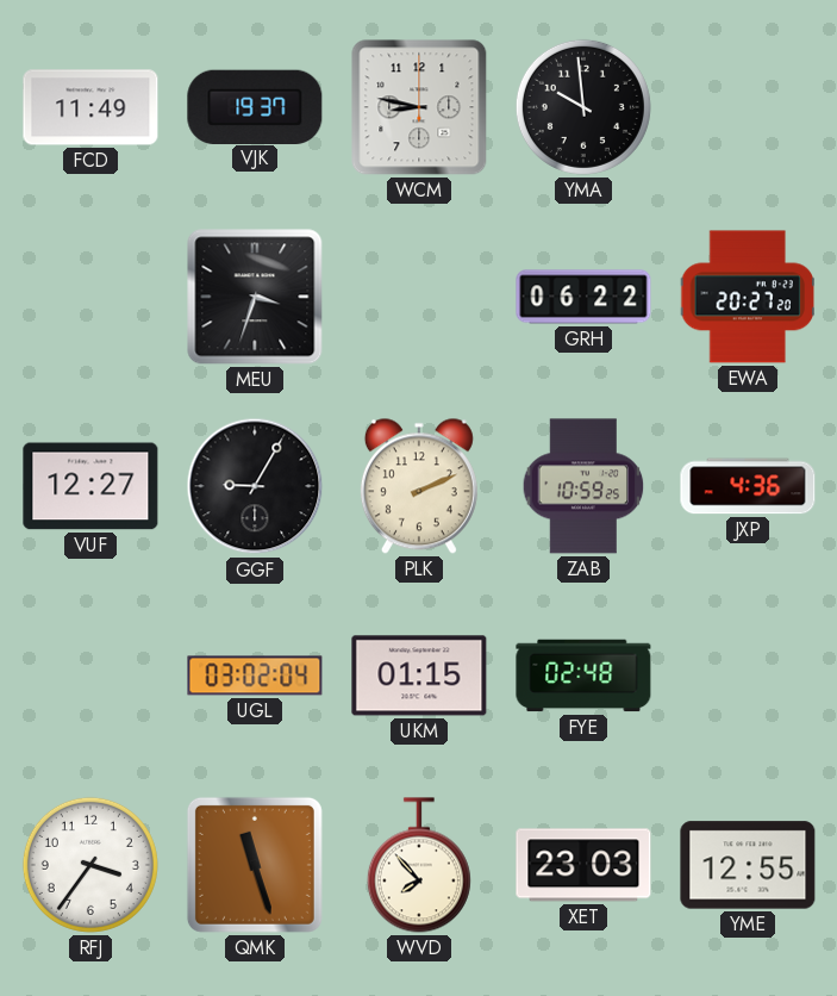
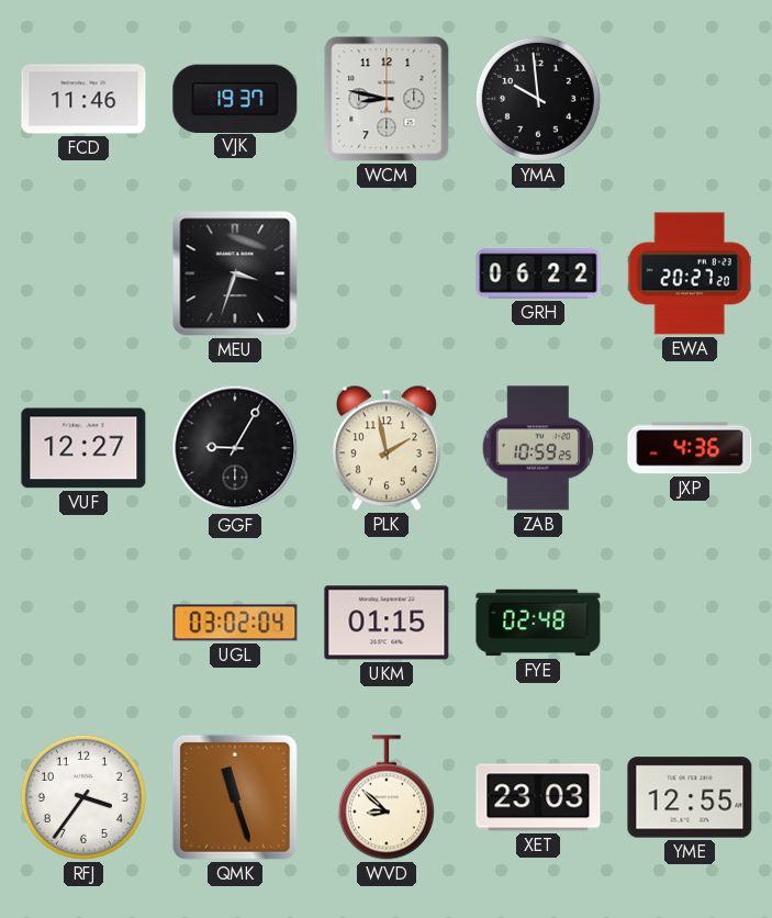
FCD: 11:49 -> 11:46 (83, 99)
PLK: 2:11 -> 1:58 (387, 448)
WVD: 7:53 -> 8:52 (387, 797)
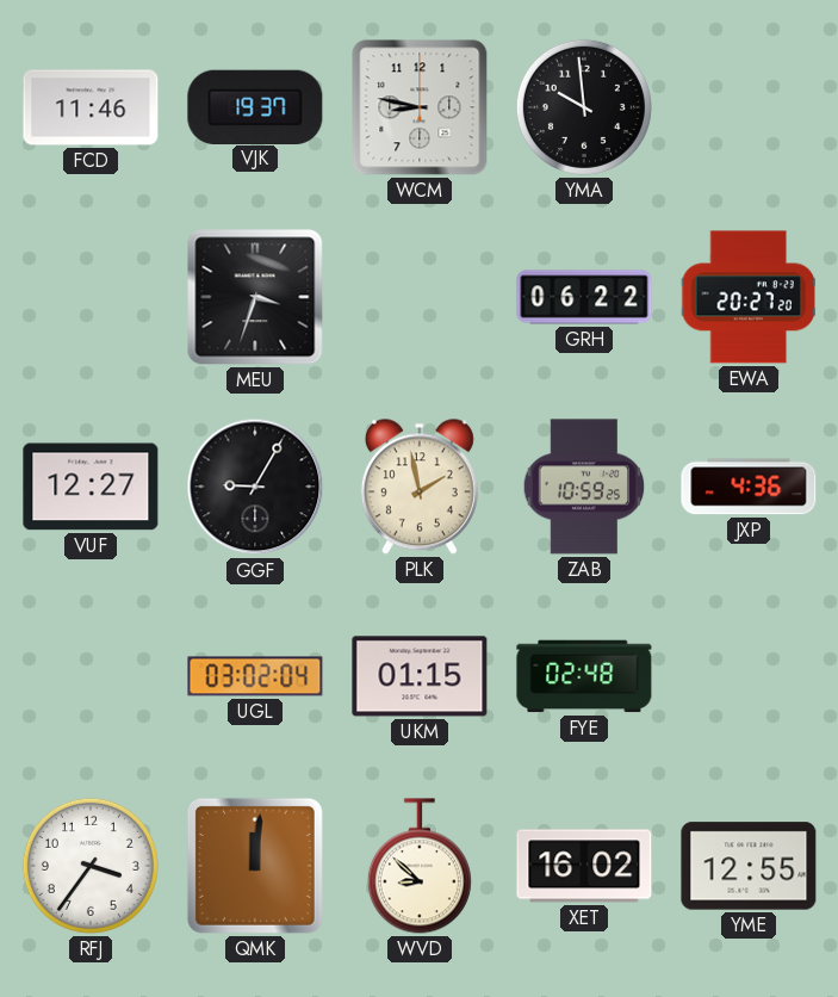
QMK: 11:27 -> 12:01 (255, 866)
XET: 23:03 -> 16:02 (584, 866)
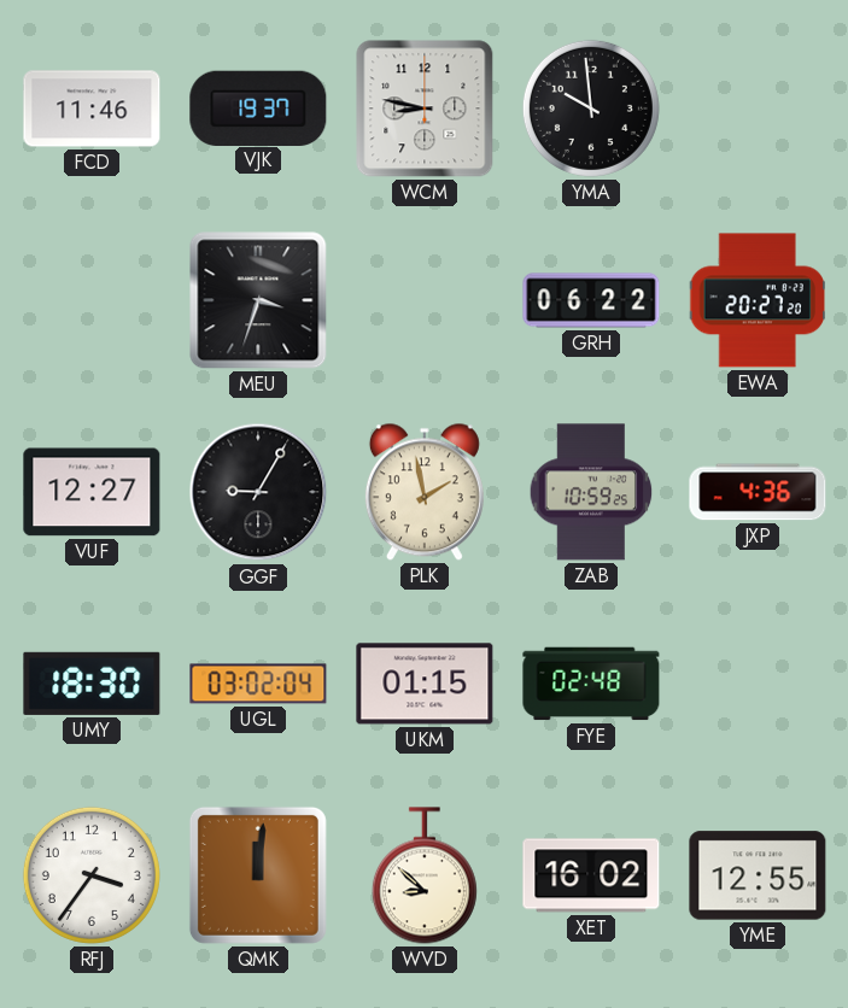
UMY: none -> 18:30 (92, 684)
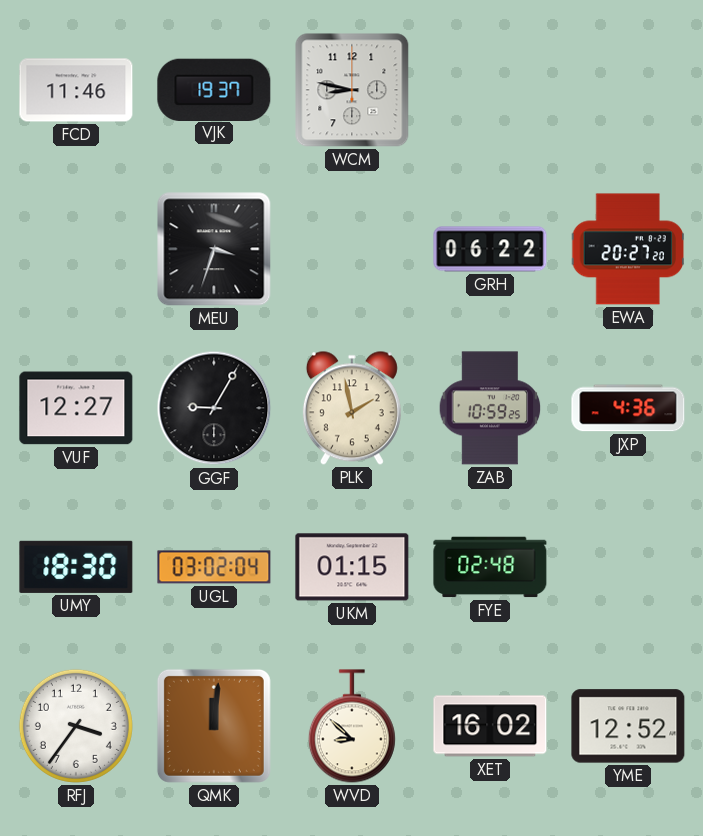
YMA: 9:59 -> none (591, 109)
YME: 12:55 -> 12:52 (628, 726)
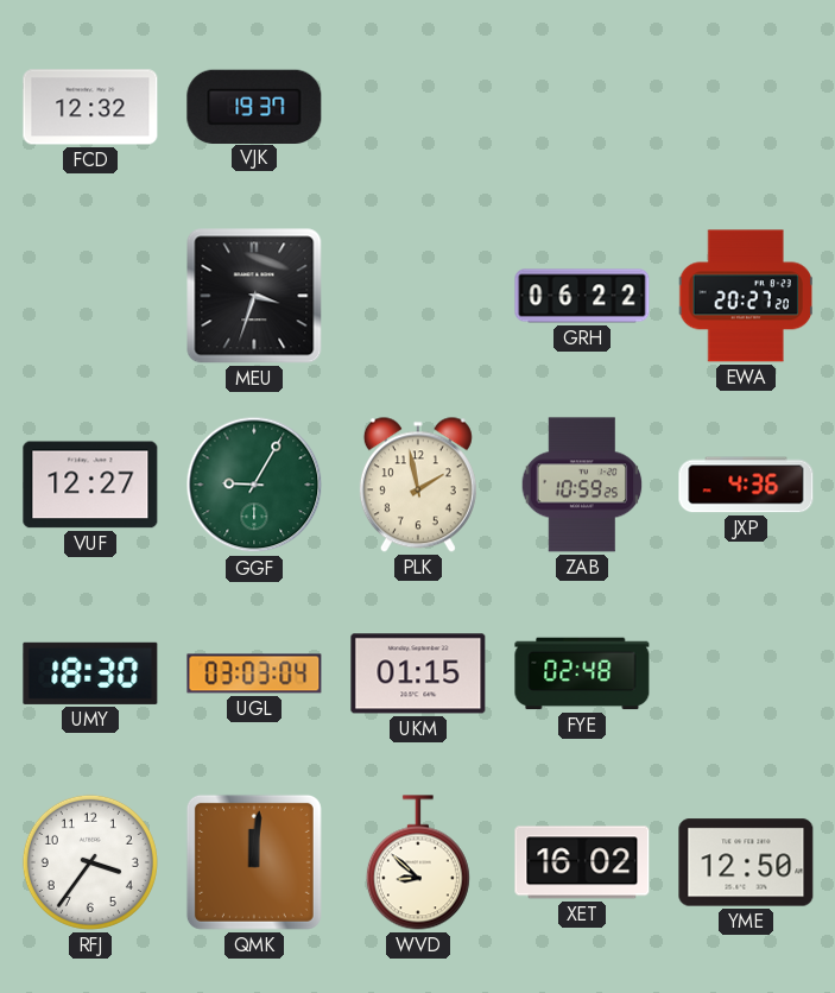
FCD: 11:46 -> 12:32 (90, 107)
WCM: 8:47 -> none (352, 90)
GGF dial: black -> green (254, 485)
UGL: 03:02 -> 03:03 (254, 673)
YME: 12:52 -> 12:50 (746, 862)
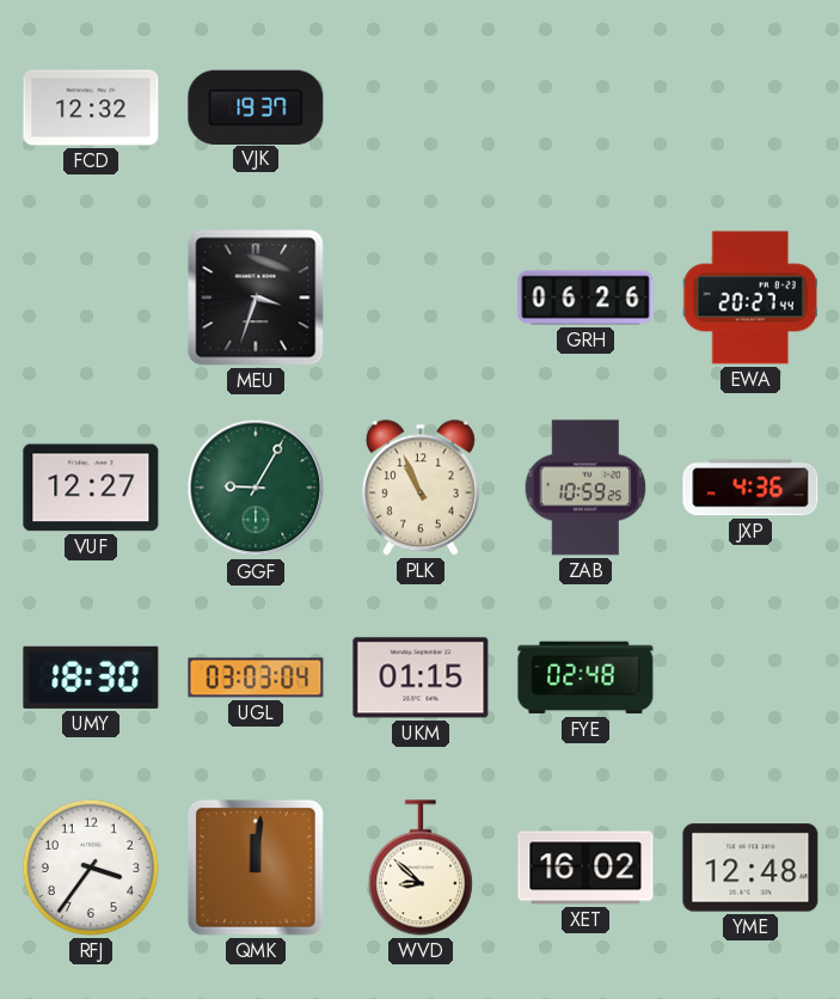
GRH: 06:22 -> 06:26 (585, 298)
EWA: 20:27:20 -> 20:27:44 (749, 298)
PLK: 1:58 -> 10:56 (421, 488)
YME: 12:50 -> 12:48 (750, 868)
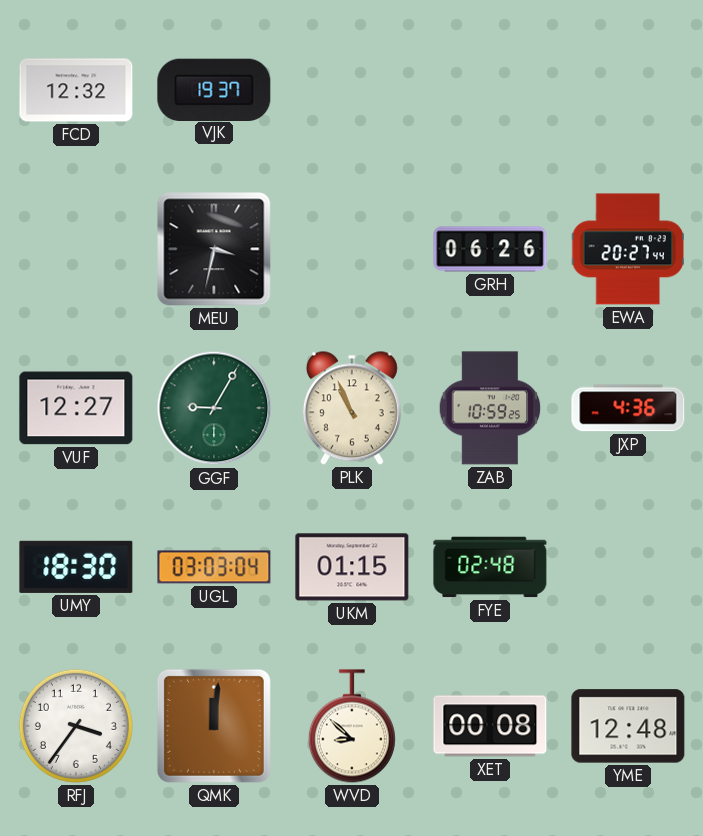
MEU: 3:33 -> 3:32 (214, 249)
XET: 16:02 -> 00:08 (490, 726)
